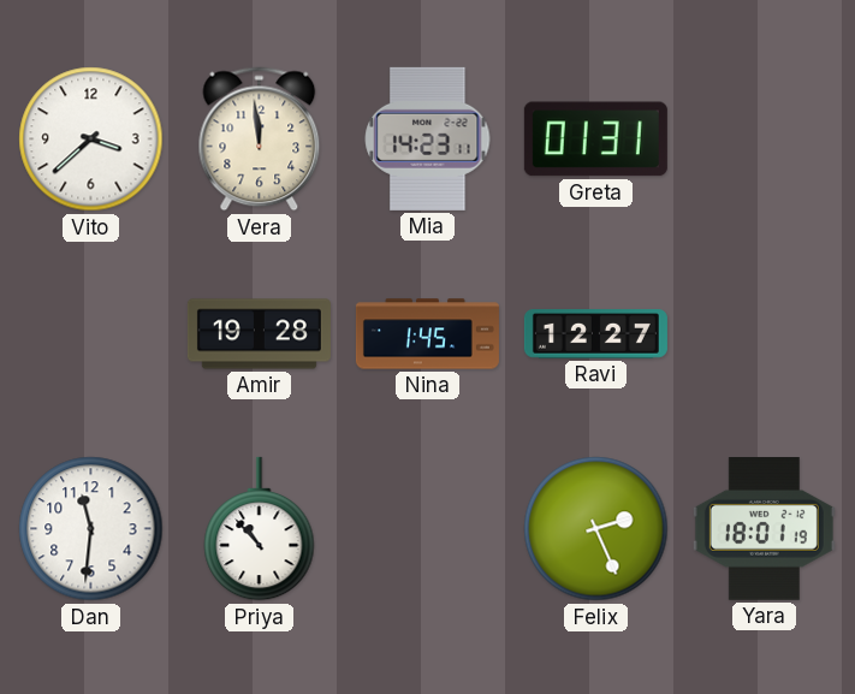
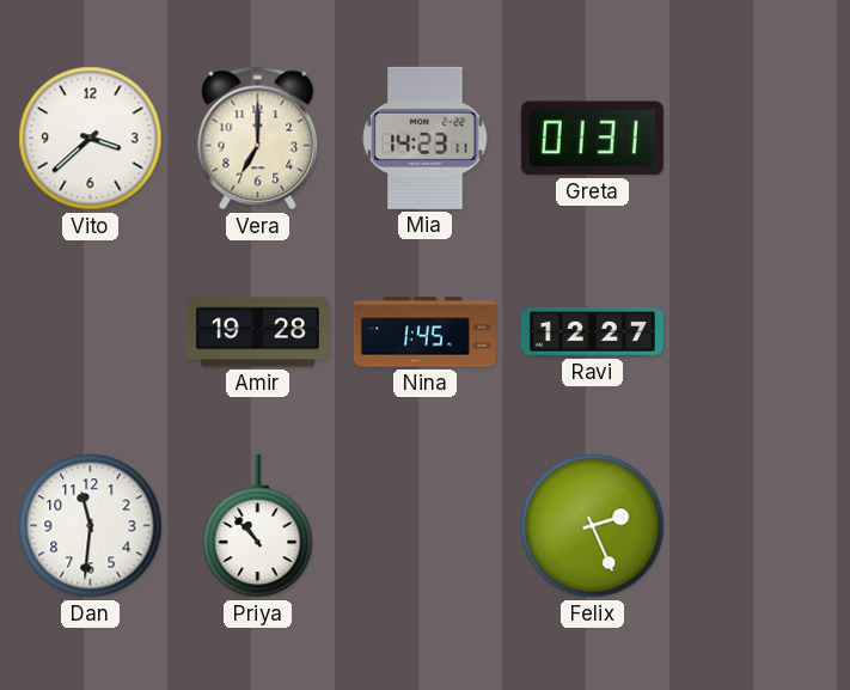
Vera: 11:59 -> 7:00 (258, 139)
Yara: 18:01 -> none (764, 529)
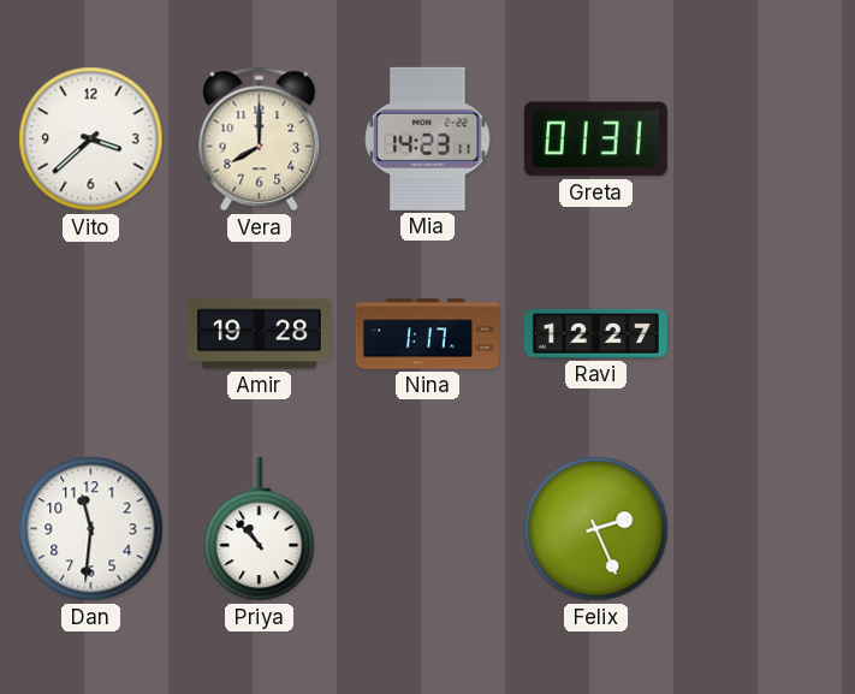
Vera: 7:00 -> 8:00 (260, 140)
Nina: 1:45 -> 1:17 (427, 334)
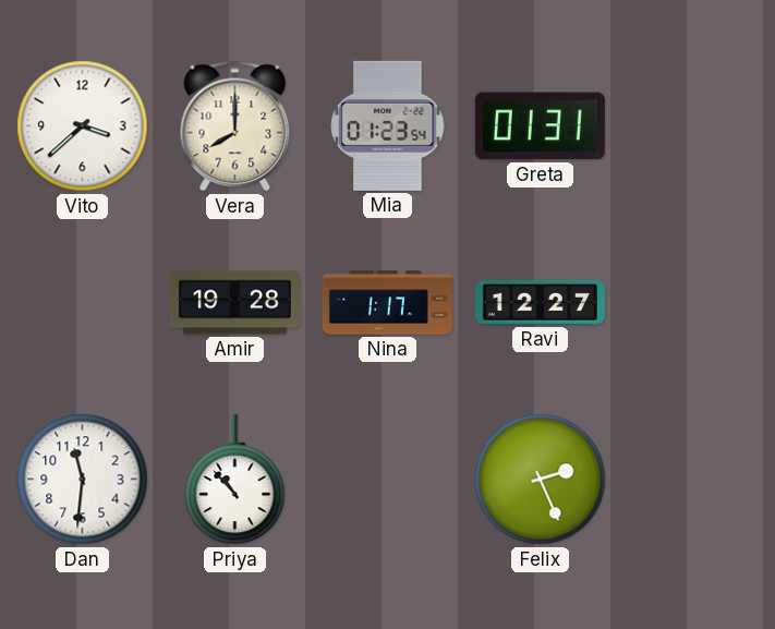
Mia: 14:23 -> 01:23 (388, 125)
